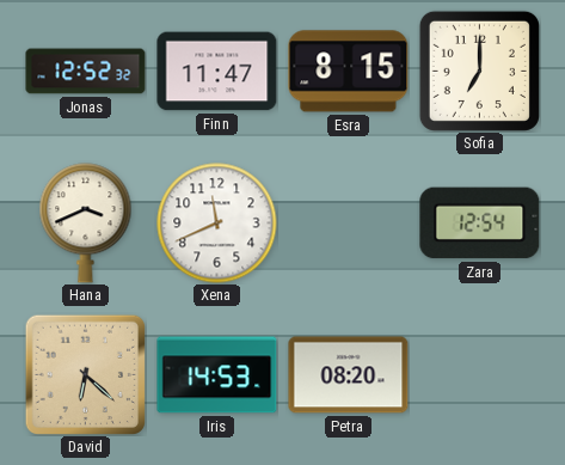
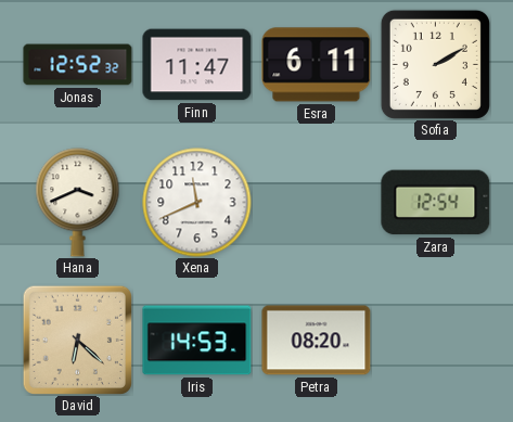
Esra: 8:15 -> 6:11 (317, 65)
Sofia: 7:00 -> 2:10 (435, 64)
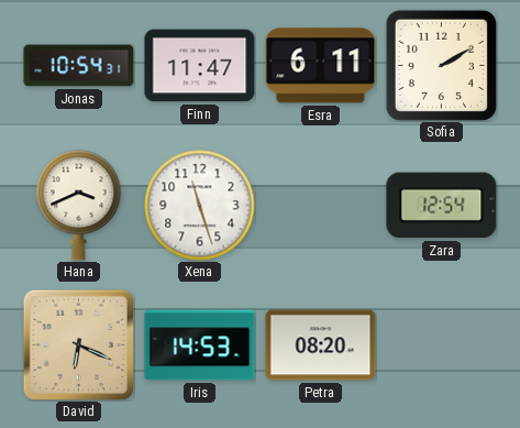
Jonas: 12:52 -> 10:54 (79, 66)
Xena: 11:41 -> 11:27 (200, 206)
David: 6:22 -> 6:19 (78, 344)
